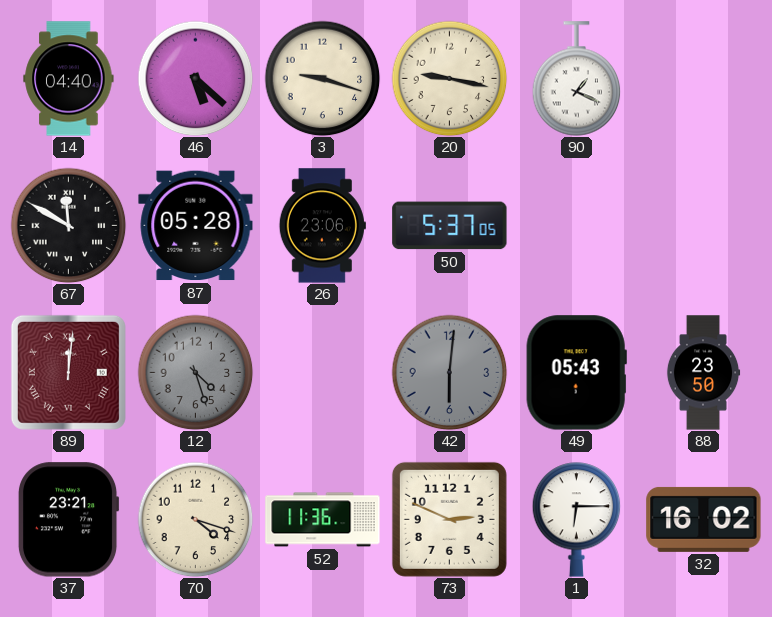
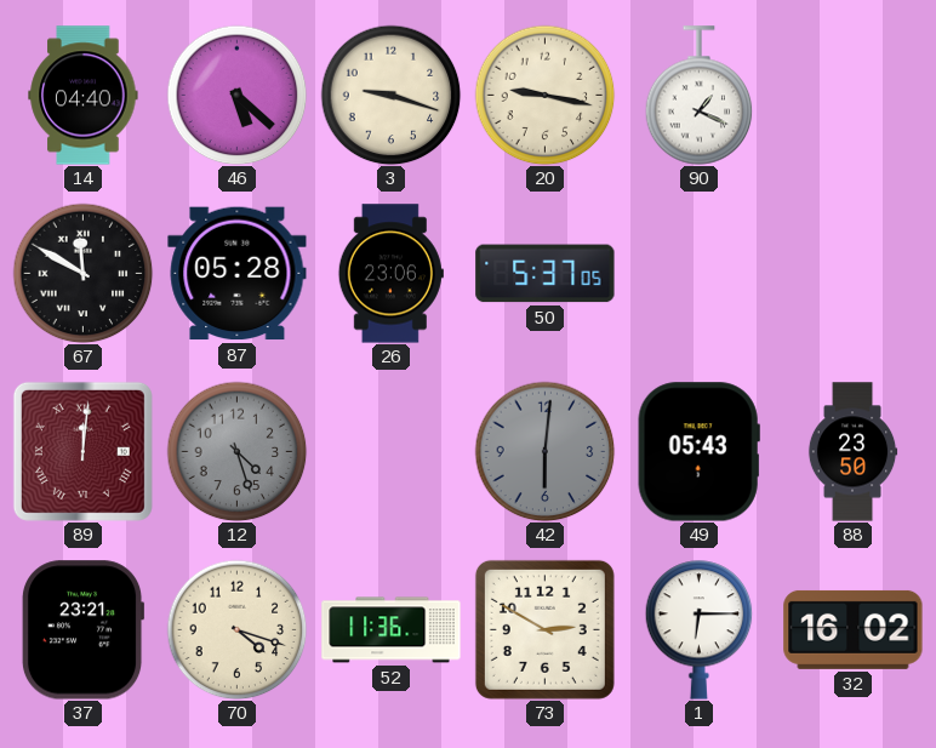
73: 2:49 -> 2:50 (544, 629)
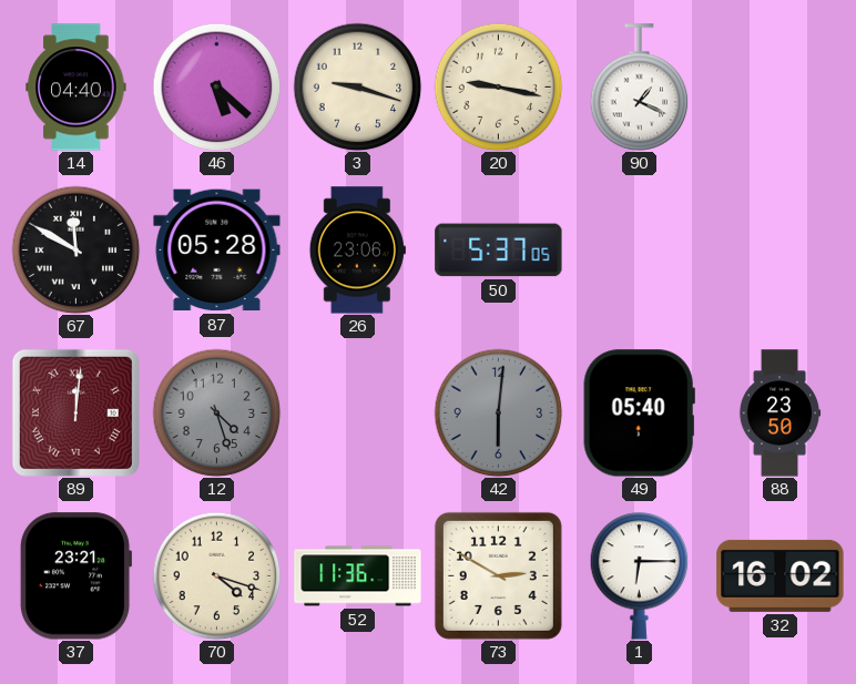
49: 05:43 -> 05:40 (639, 414)
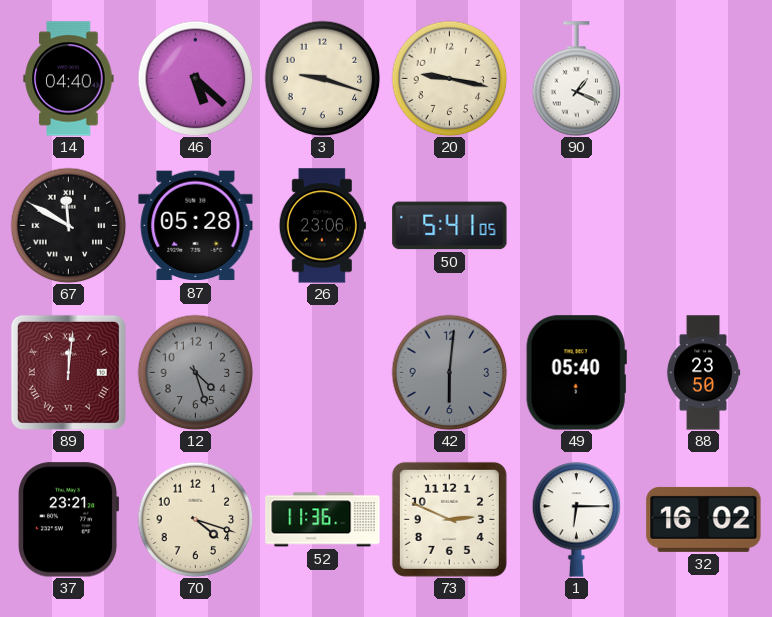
50: 5:37 -> 5:41 (450, 226)
73: 2:50 -> 2:49 (449, 519)
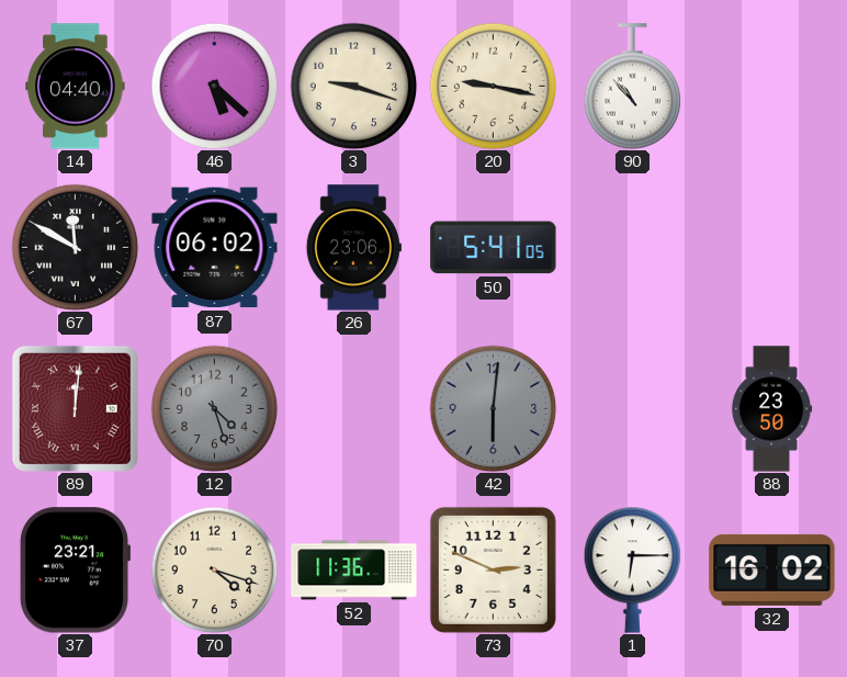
90: 1:19 -> 10:53 (633, 87)
87: 05:28 -> 06:02 (215, 248)
49: 05:40 -> none (576, 373)
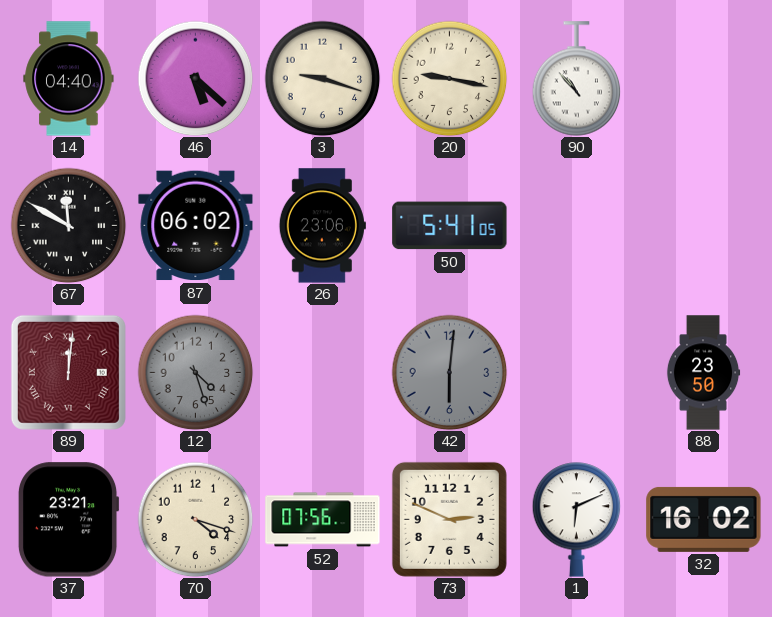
52: 11:36 -> 07:56 (323, 520)
1: 6:15 -> 6:11 (577, 520)
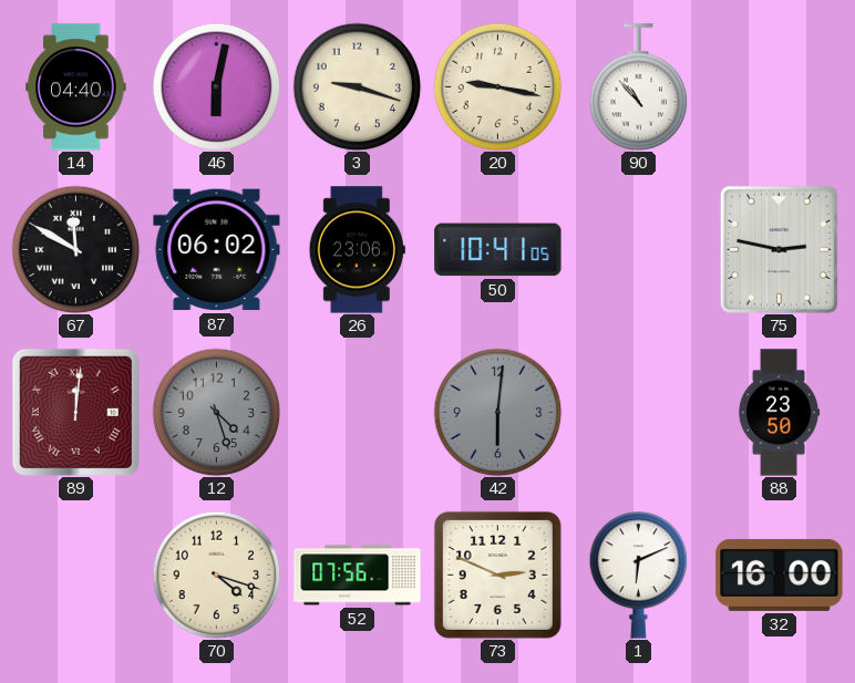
46: 5:22 -> 6:02 (216, 86)
50: 5:41 -> 10:41 (498, 250)
75: none -> 2:47 (779, 249)
37: 23:21 -> none (68, 520)
32: 16:02 -> 16:00 (780, 575)
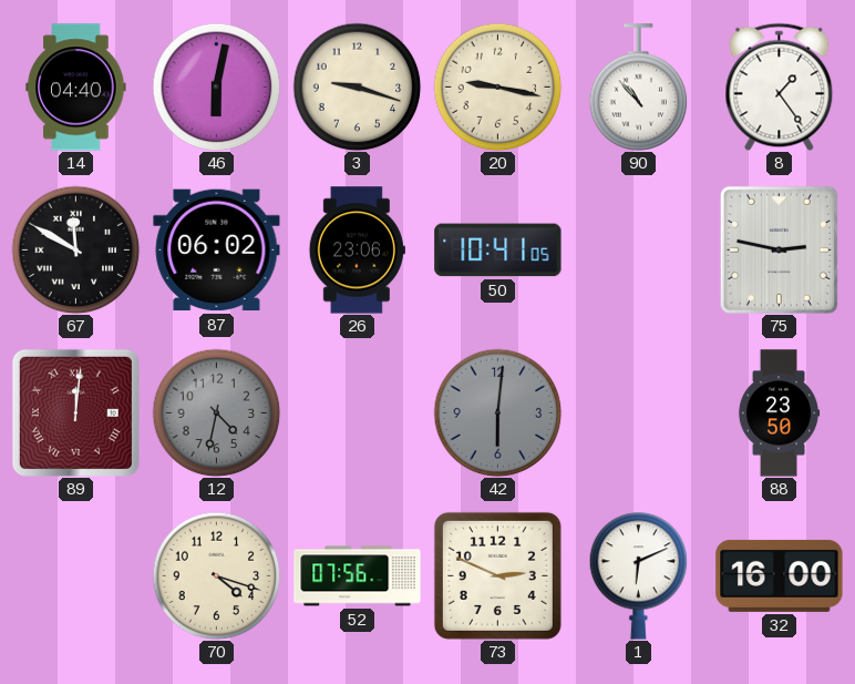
8: none -> 1:24 (780, 86)
12: 4:27 -> 4:32 (216, 412)
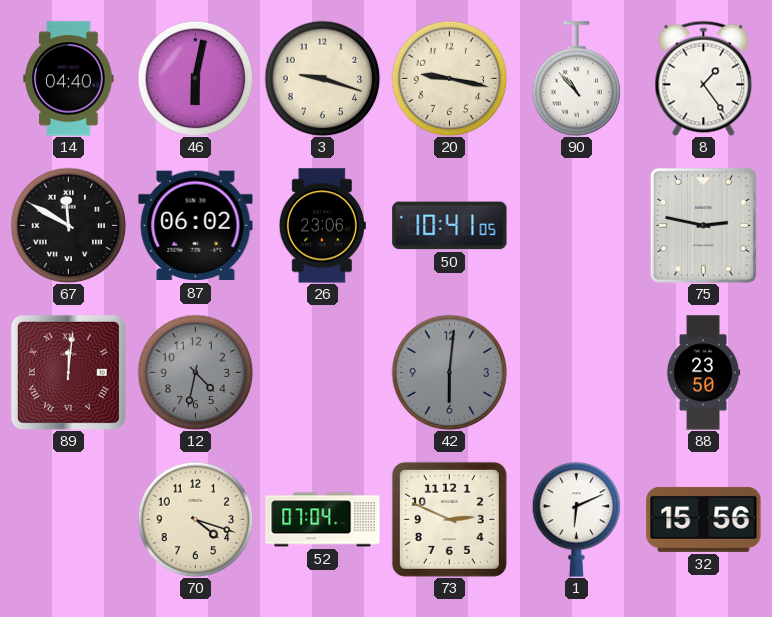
52: 07:56 -> 07:04 (323, 520)
32: 16:00 -> 15:56 (704, 519)
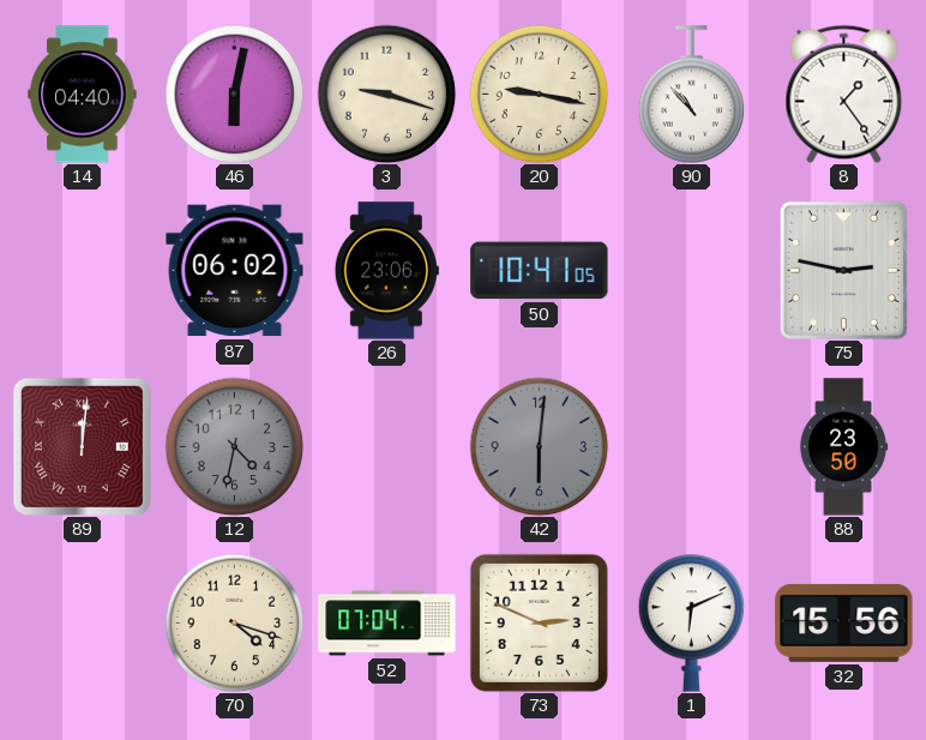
67: 11:50 -> none (68, 225)
